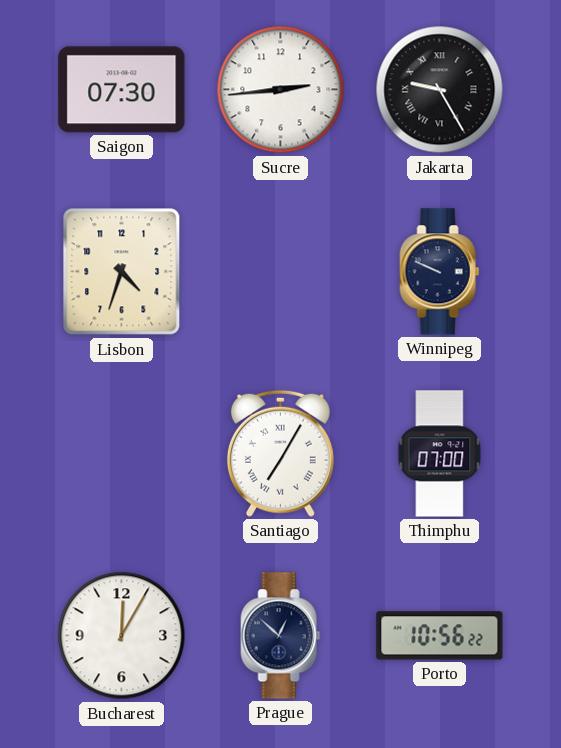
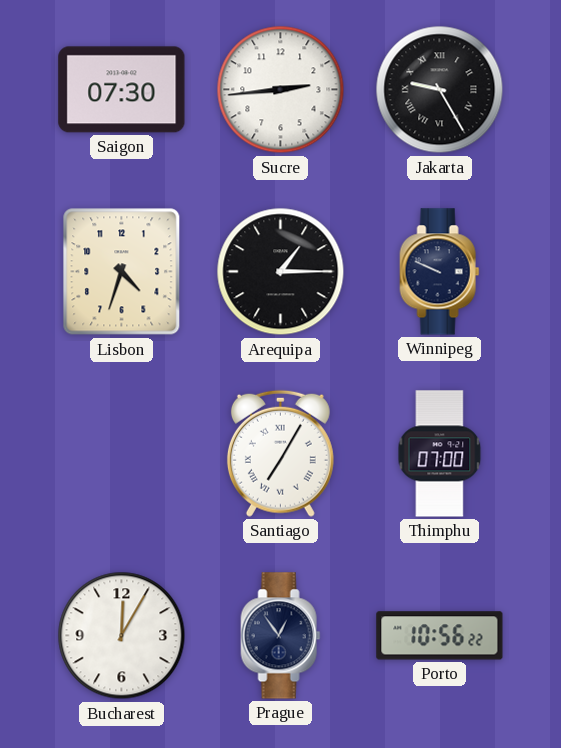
Arequipa: none -> 1:15 (281, 272)
Prague: 12:52 -> 12:54 (281, 636)
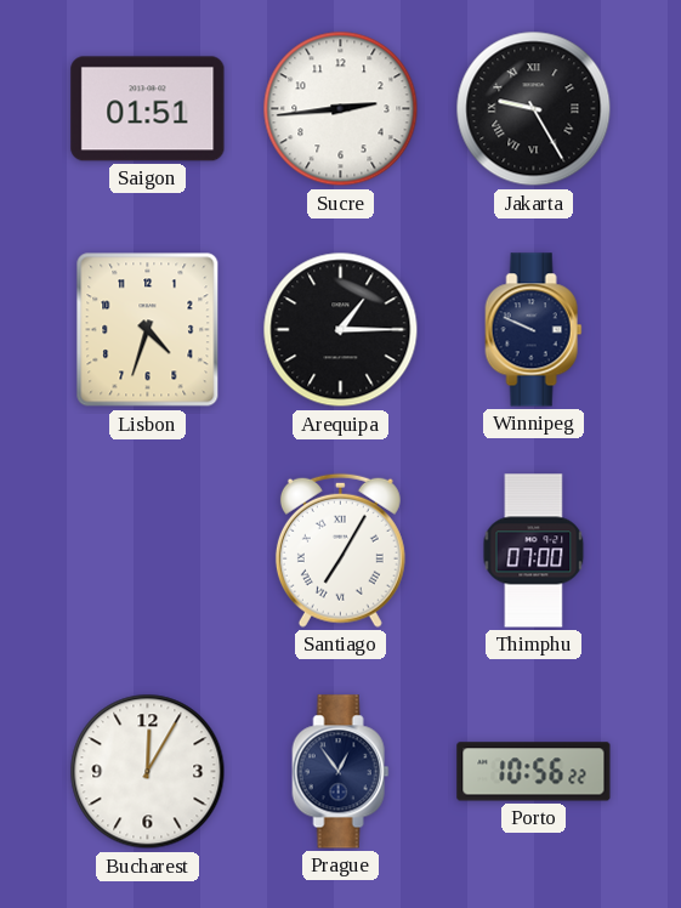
Saigon: 07:30 -> 01:51 (148, 109)
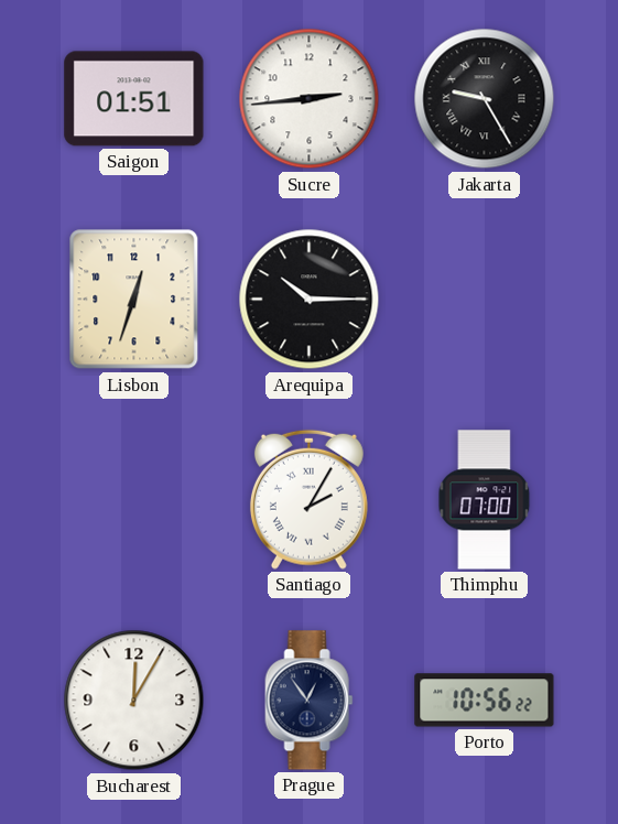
Lisbon: 4:33 -> 12:33 (134, 300)
Arequipa: 1:15 -> 10:15 (310, 300)
Winnipeg: 9:49 -> none (534, 330)
Santiago: 7:05 -> 2:05 (308, 499)
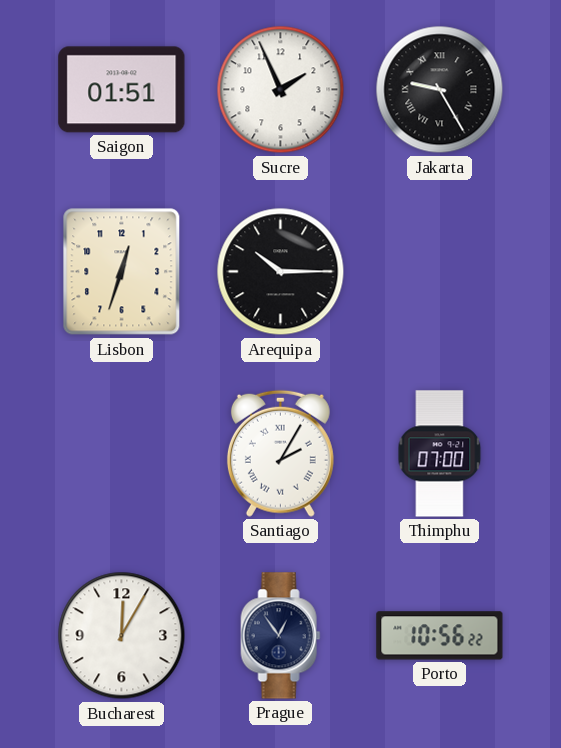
Sucre: 2:44 -> 1:56 (281, 90)
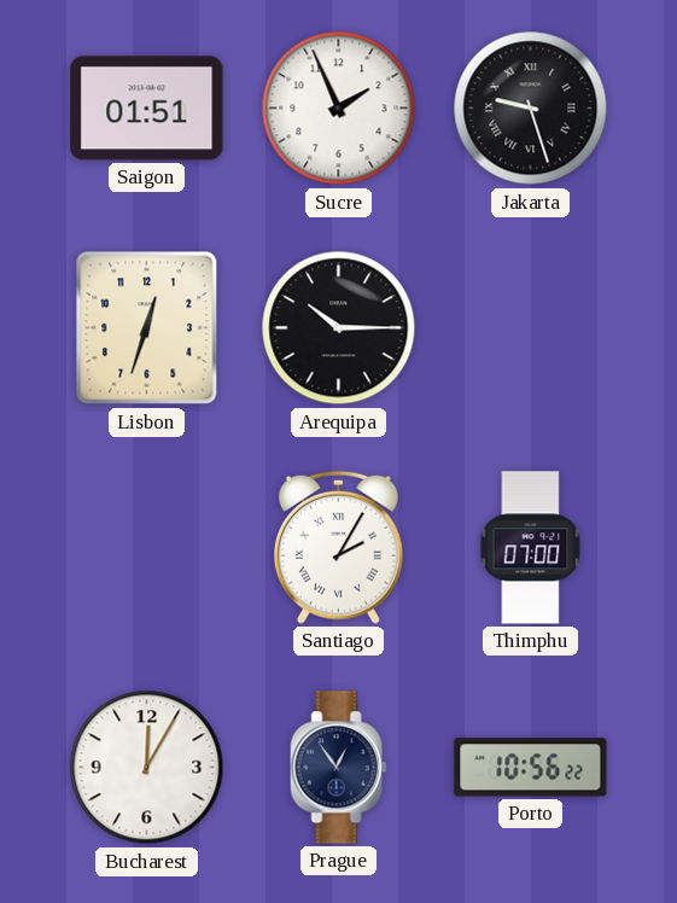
Jakarta: 9:25 -> 9:27 (531, 109)
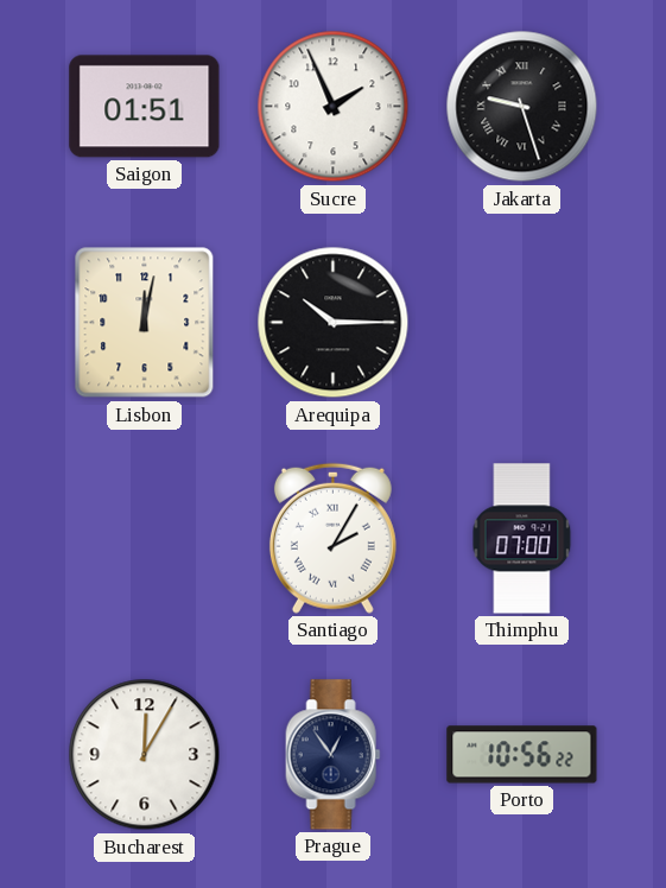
Lisbon: 12:33 -> 12:02 (145, 323)
